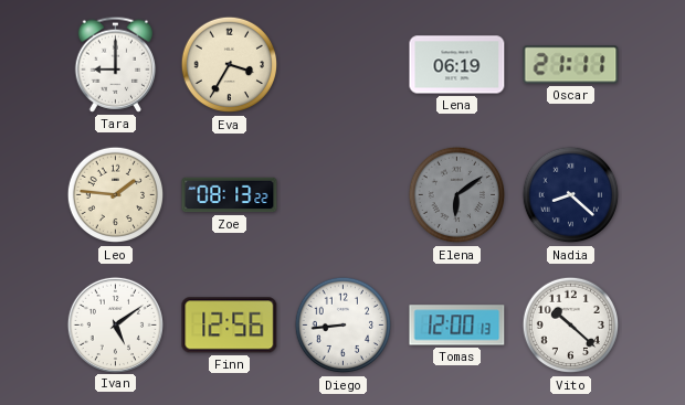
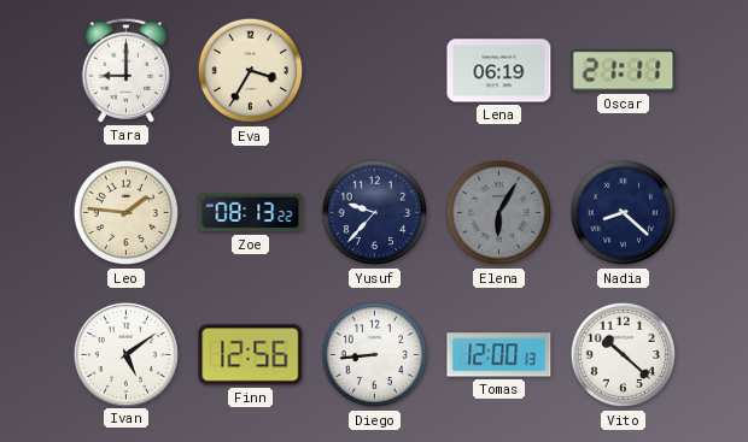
Yusuf: none -> 9:37 (375, 213)
Elena: 6:09 -> 6:05 (499, 213)
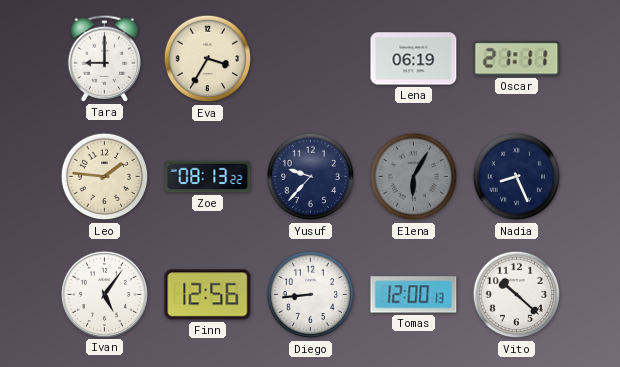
Nadia: 8:22 -> 8:26 (517, 177)
Ivan: 5:09 -> 5:06 (104, 294)
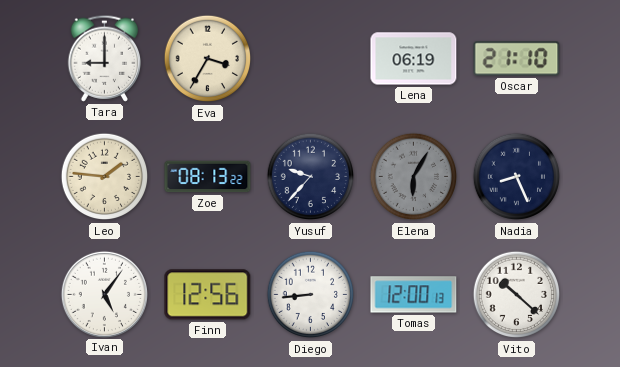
Oscar: 21:11 -> 21:10 (517, 59)
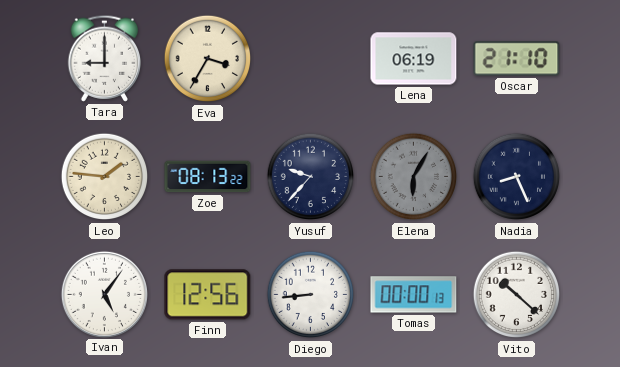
Tomas: 12:00 -> 00:00 (414, 295)
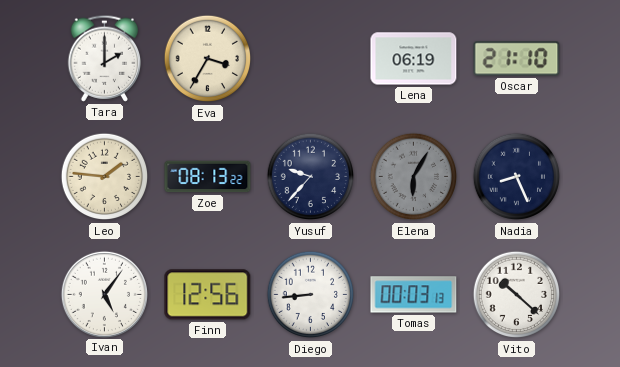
Tara: 9:00 -> 2:00 (105, 58)
Tomas: 00:00 -> 00:03 (414, 295)
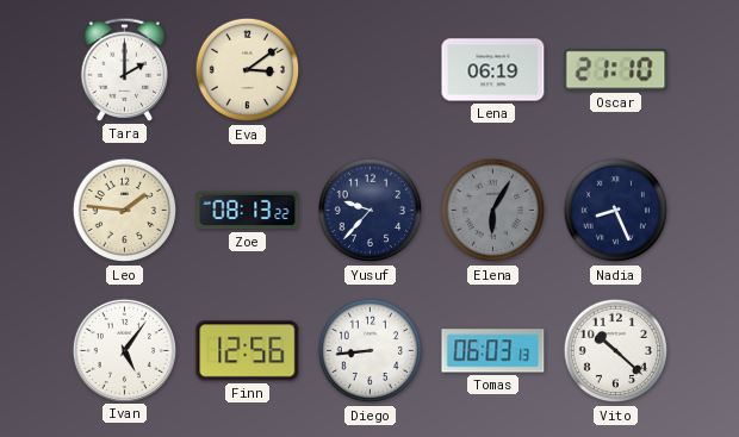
Eva: 3:35 -> 3:09 (248, 70)
Tomas: 00:03 -> 06:03 (493, 351)
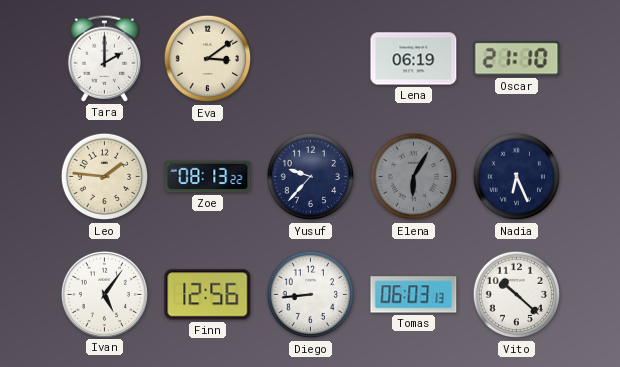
Nadia: 8:26 -> 6:26 (517, 177)
